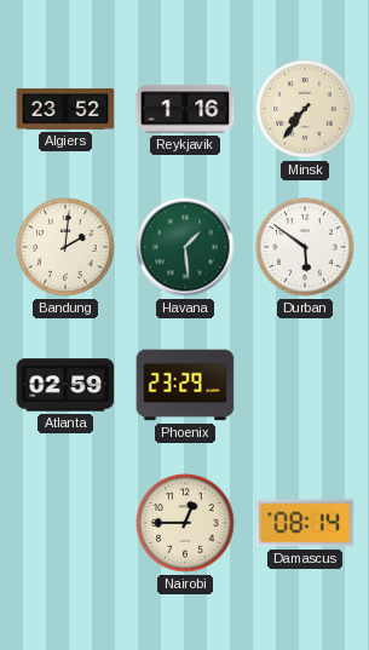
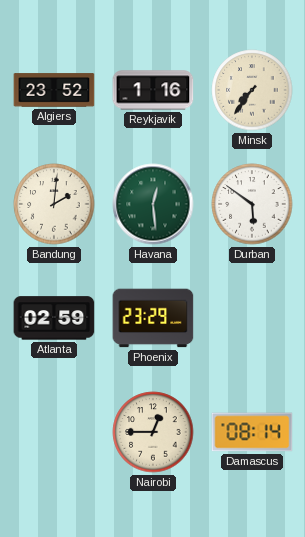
Havana: 1:29 -> 12:29 (153, 204)
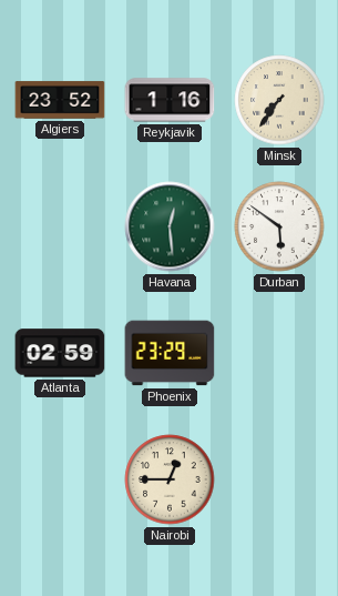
Bandung: 2:01 -> none (54, 204)
Damascus: 08:14 -> none (252, 432)
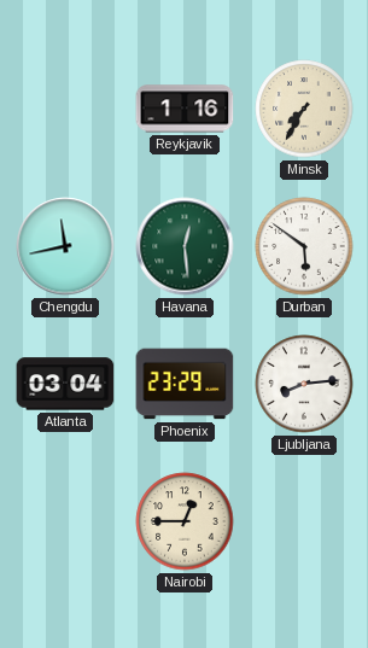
Algiers: 23:52 -> none (60, 100)
Minsk: 7:36 -> 7:35 (304, 109)
Chengdu: none -> 11:43 (65, 246)
Atlanta: 02:59 -> 03:04 (65, 384)
Ljubljana: none -> 8:14 (304, 384)
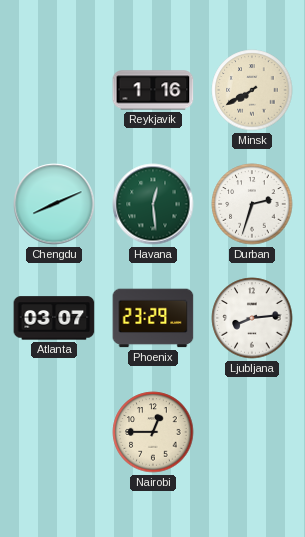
Minsk: 7:35 -> 7:40 (252, 90)
Chengdu: 11:43 -> 8:11 (54, 204)
Durban: 5:51 -> 2:33 (252, 204)
Atlanta: 03:04 -> 03:07 (54, 318)
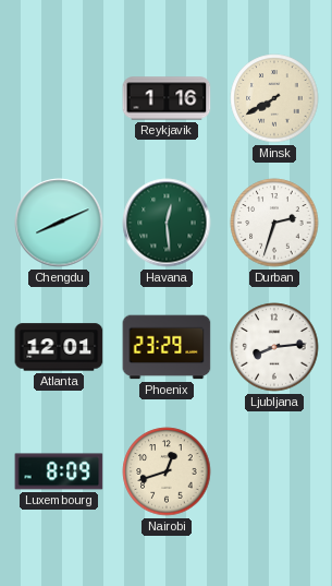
Atlanta: 03:07 -> 12:01 (59, 347)
Luxembourg: none -> 8:09 (59, 471)
Nairobi: 12:45 -> 12:42 (167, 471)
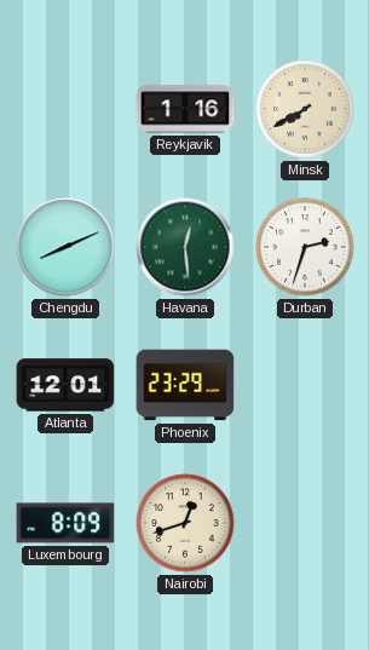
Ljubljana: 8:14 -> none (274, 347)
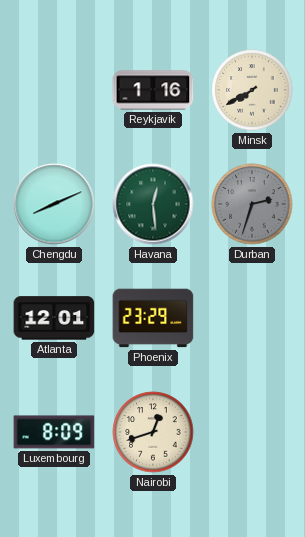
Durban dial: white -> grey (252, 204)
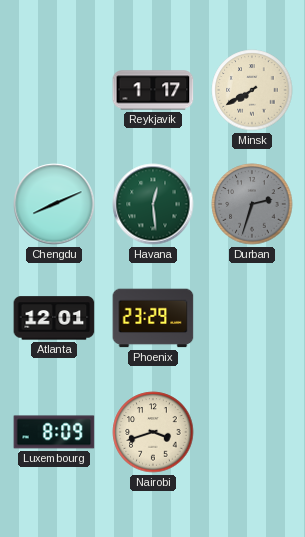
Reykjavik: 1:16 -> 1:17 (153, 90)
Nairobi: 12:42 -> 3:42 (153, 432)
